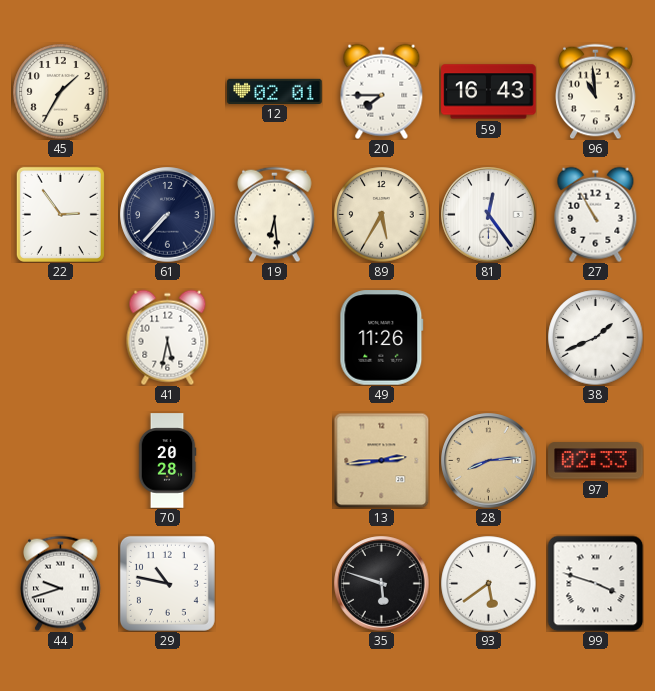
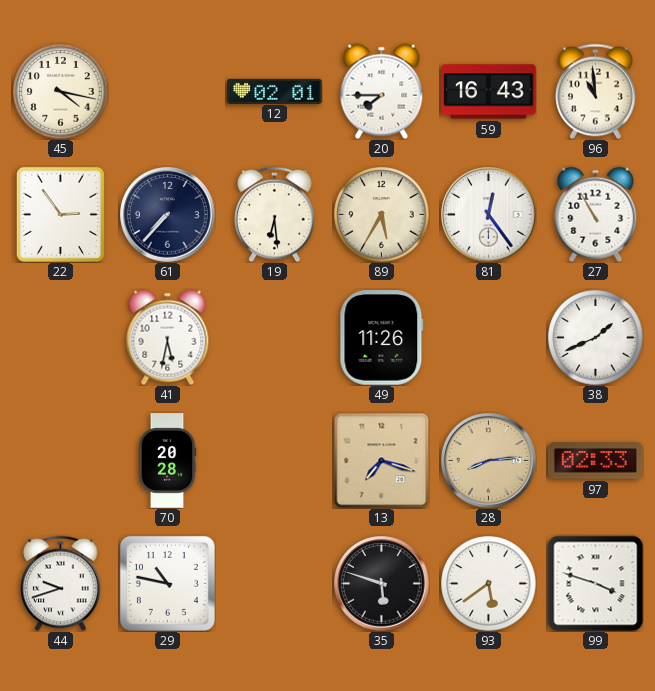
45: 1:35 -> 4:17 (60, 91)
13: 2:44 -> 7:18 (381, 460)
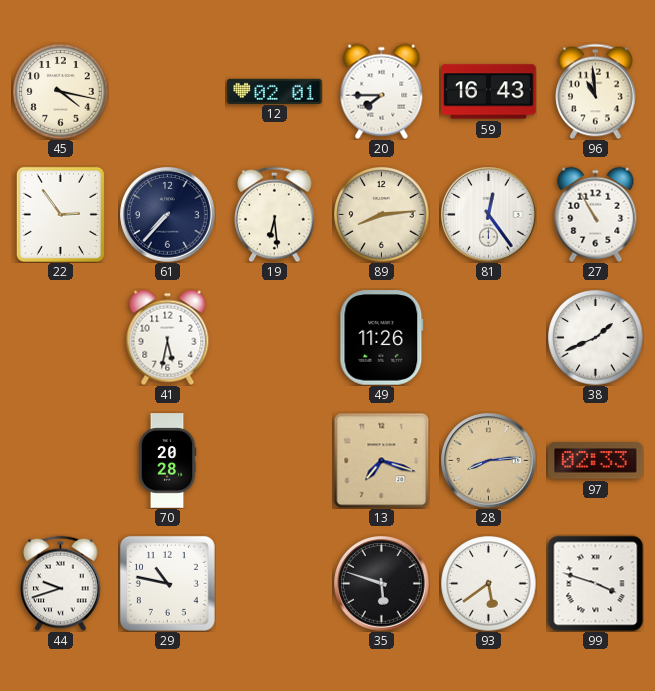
89: 5:35 -> 8:14 (381, 214)
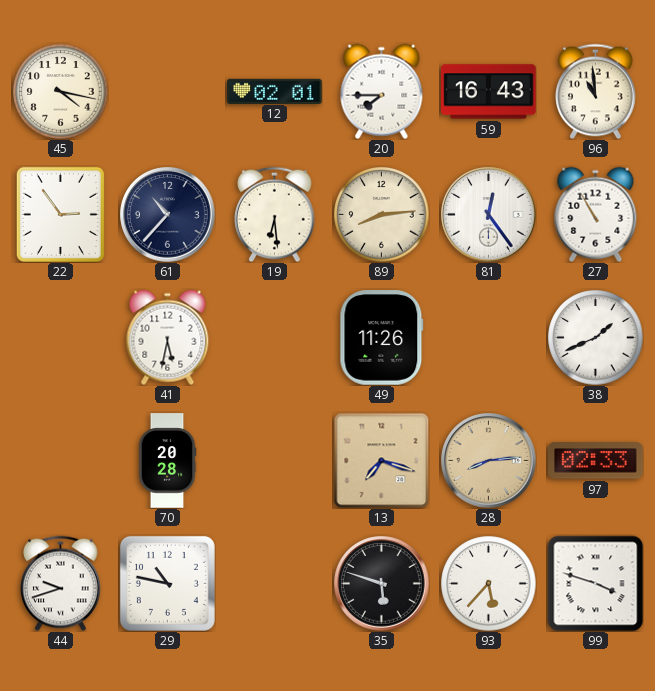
61: 7:37 -> 10:37 (168, 215)
93: 5:39 -> 5:37 (488, 583)
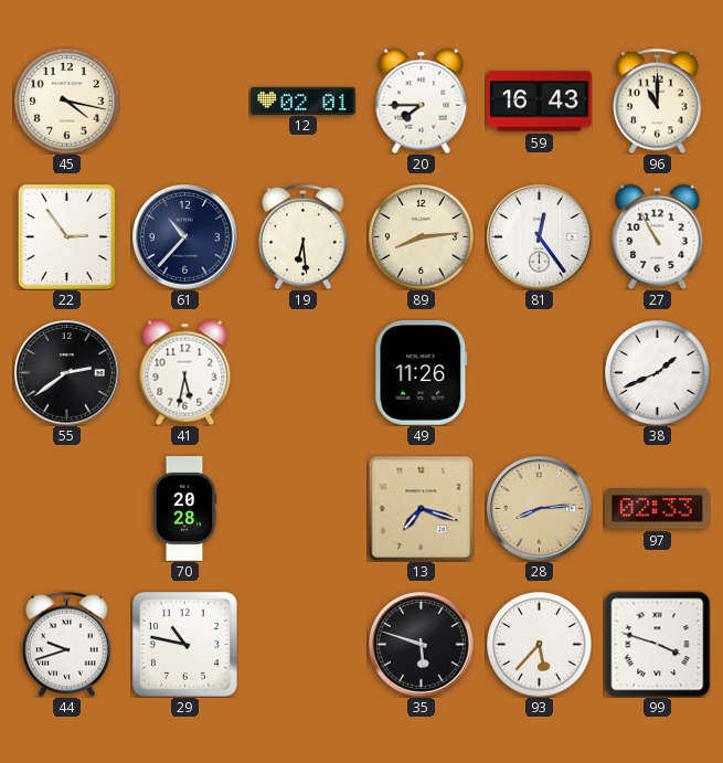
96: 10:59 -> 11:00 (658, 100)
55: none -> 2:39 (67, 373)
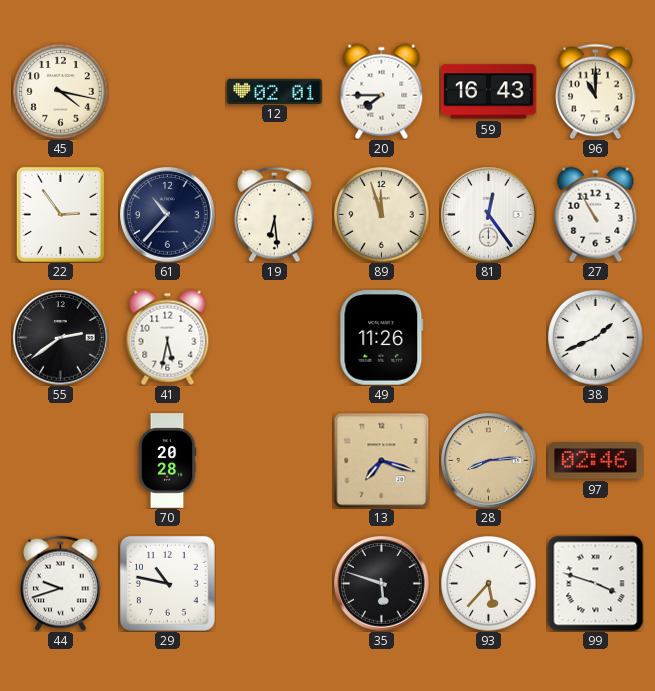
89: 8:14 -> 11:57 (381, 214)
97: 02:33 -> 02:46 (596, 461)
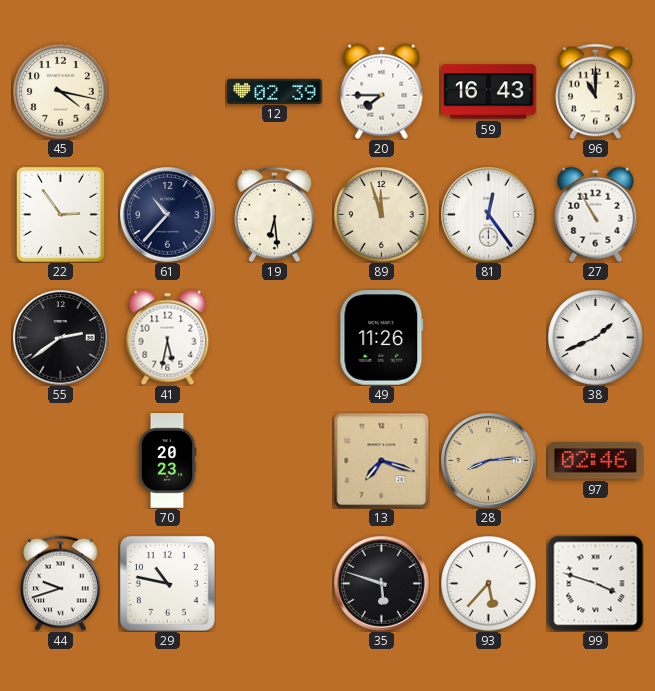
12: 02:01 -> 02:39 (275, 91)
70: 20:28 -> 20:23 (167, 461)
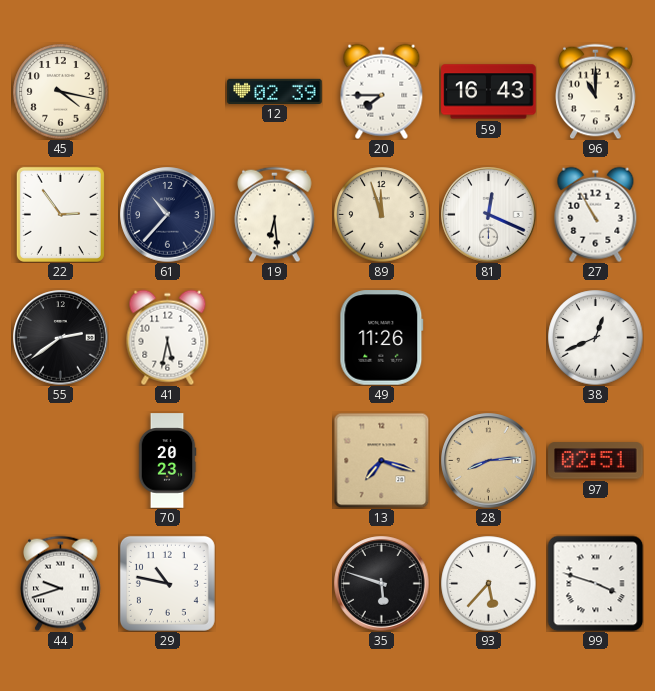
81: 12:24 -> 12:19 (489, 215)
38: 1:41 -> 12:41 (595, 337)
97: 02:46 -> 02:51 (596, 461)
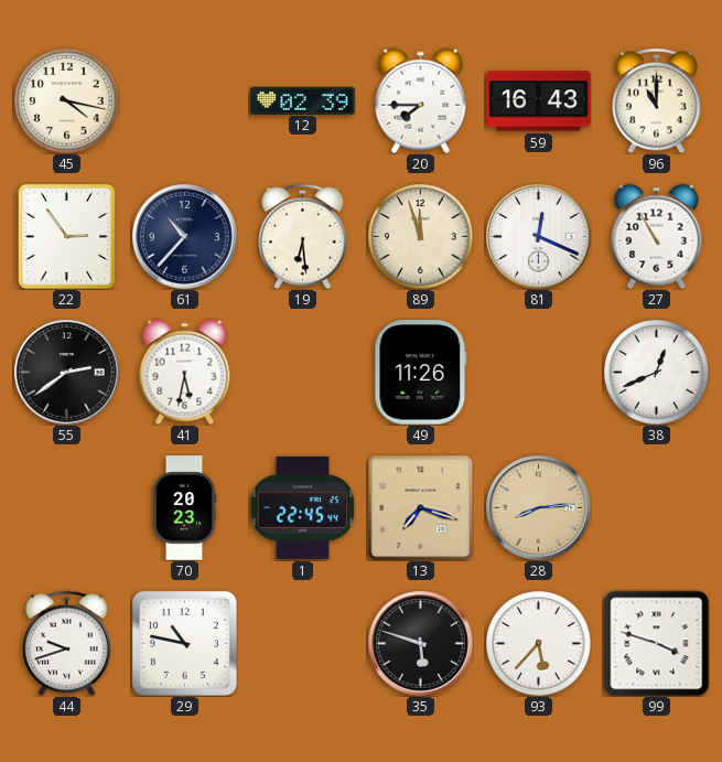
1: none -> 22:45 (302, 507)
97: 02:51 -> none (596, 461)
